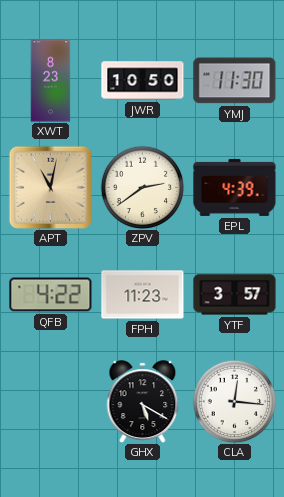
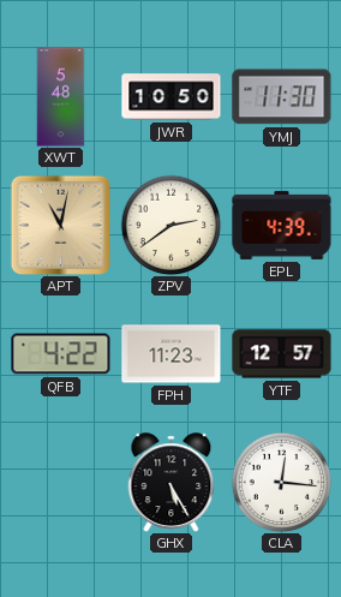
XWT: 8:23 -> 5:48 (61, 97)
YTF: 3:57 -> 12:57 (282, 354)
GHX: 5:20 -> 5:25 (172, 483)
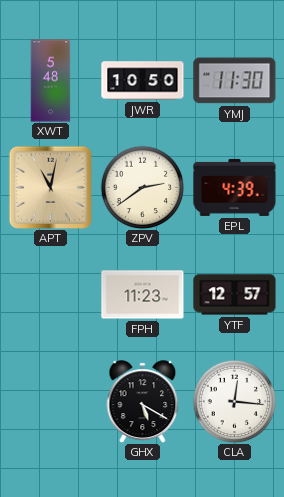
QFB: 4:22 -> none (61, 354)
GHX: 5:25 -> 5:20 (143, 402)
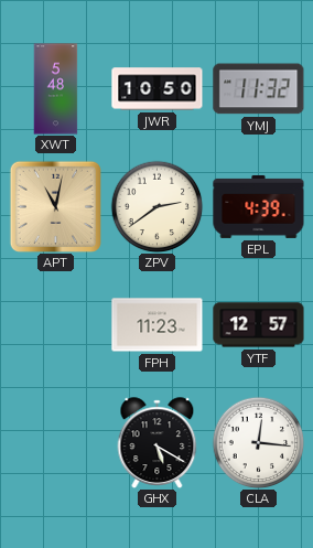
YMJ: 11:30 -> 11:32 (259, 89)
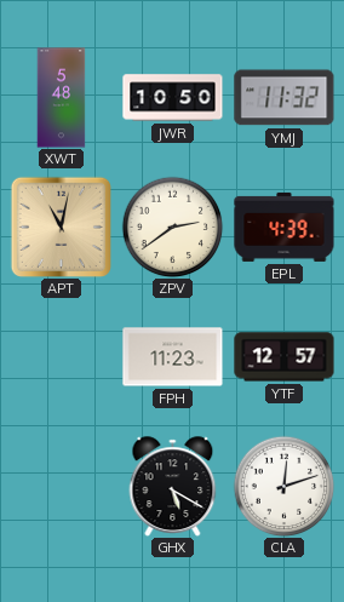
CLA: 12:16 -> 12:12 (283, 486)
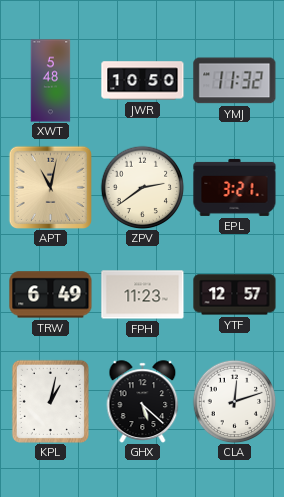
EPL: 4:39 -> 3:21 (235, 187)
TRW: none -> 6:49 (51, 295)
KPL: none -> 1:02 (50, 401)
GHX: 5:20 -> 5:22 (143, 402)
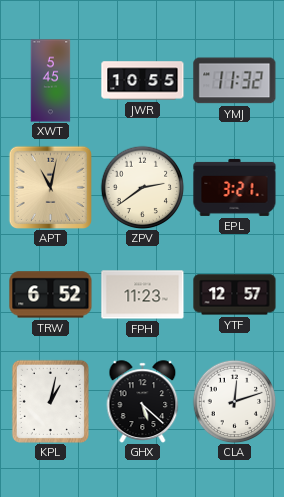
XWT: 5:48 -> 5:45 (51, 81)
JWR: 10:50 -> 10:55 (143, 81)
TRW: 6:49 -> 6:52 (51, 295)
